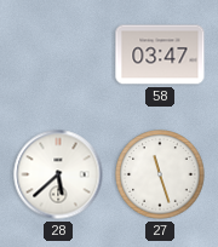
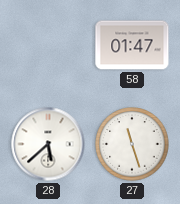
58: 03:47 -> 01:47 (132, 45)
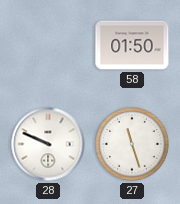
58: 01:47 -> 01:50 (132, 45)
28: 5:38 -> 9:49 (48, 144)
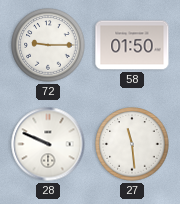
72: none -> 9:15 (48, 45)
27: 11:27 -> 11:29 (132, 144)
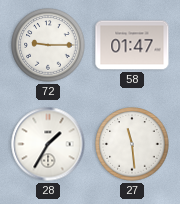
58: 01:50 -> 01:47 (132, 45)
28: 9:49 -> 1:35 (48, 144)
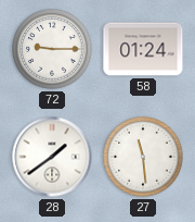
58: 01:47 -> 01:24 (143, 49)
28: 1:35 -> 1:39 (52, 157)
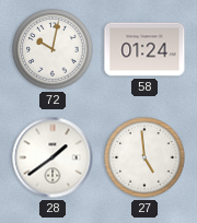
72: 9:15 -> 10:02 (53, 49)
27: 11:29 -> 4:59 (144, 157)
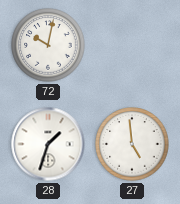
58: 01:24 -> none (144, 49)
28: 1:39 -> 1:33 (48, 144)
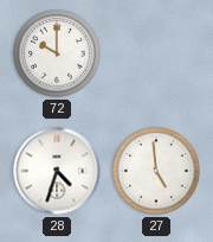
72: 10:02 -> 10:00 (57, 53)
28: 1:33 -> 4:33 (57, 171)
